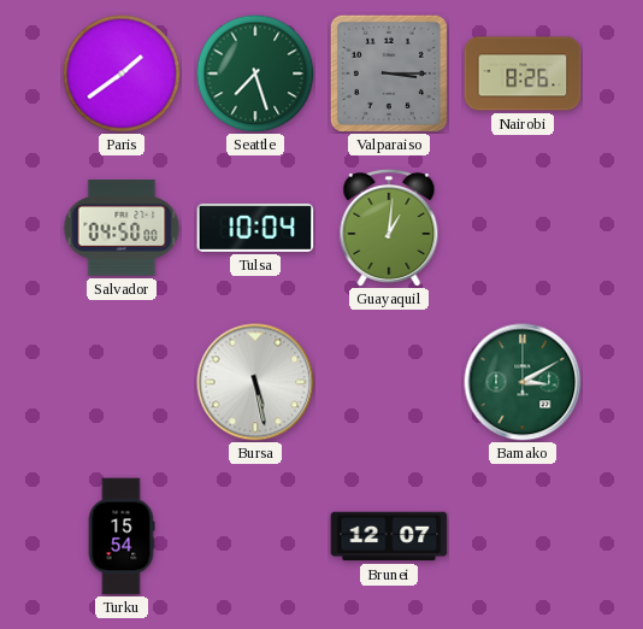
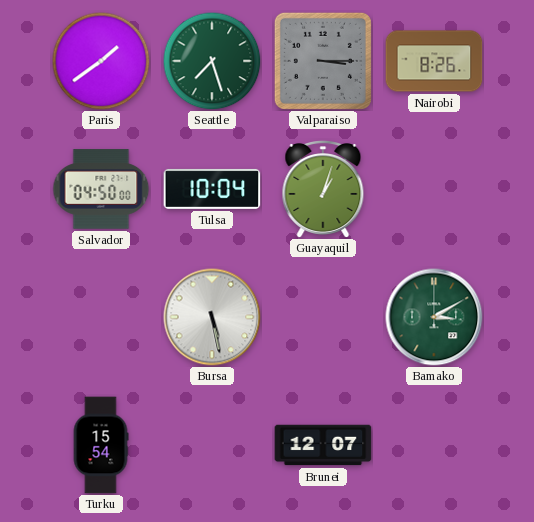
Guayaquil: 1:01 -> 1:03 (323, 190)
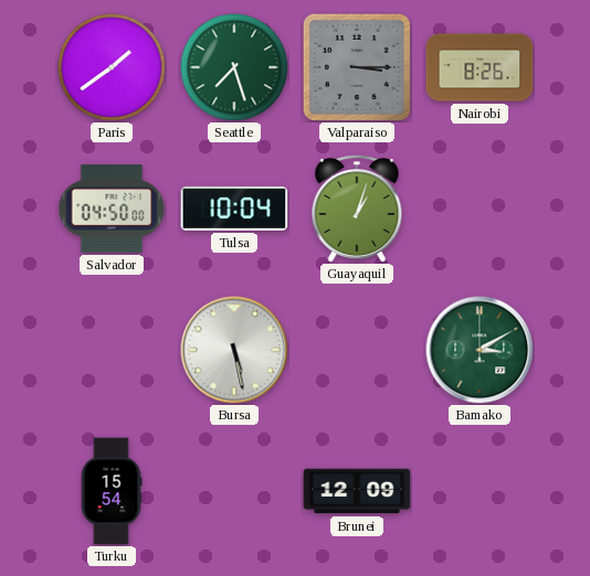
Brunei: 12:07 -> 12:09 (357, 491)
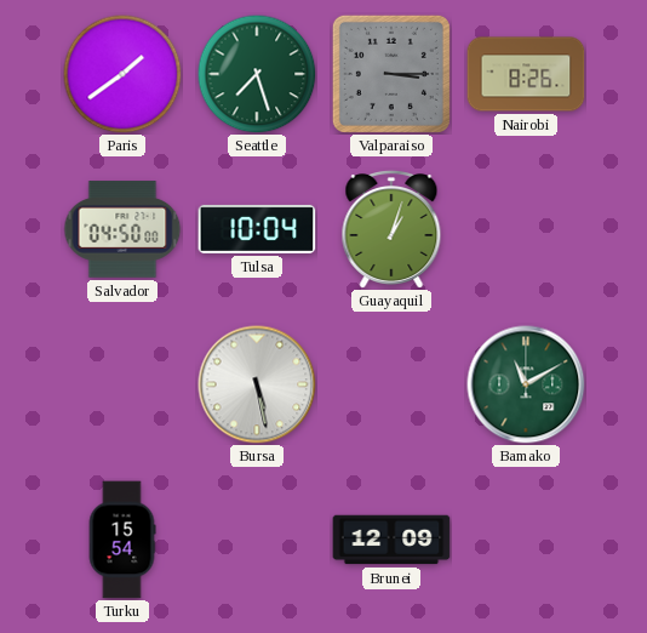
Bamako: 3:10 -> 11:10 (526, 384)
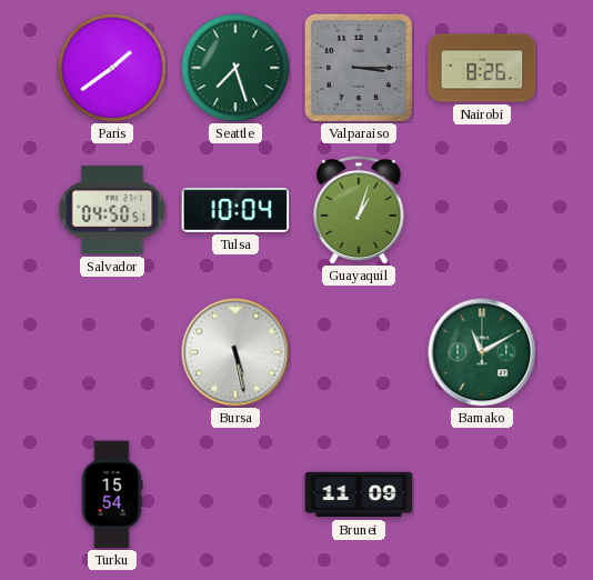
Salvador: 04:50:00 -> 04:50:51 (112, 210)
Brunei: 12:09 -> 11:09 (359, 494)
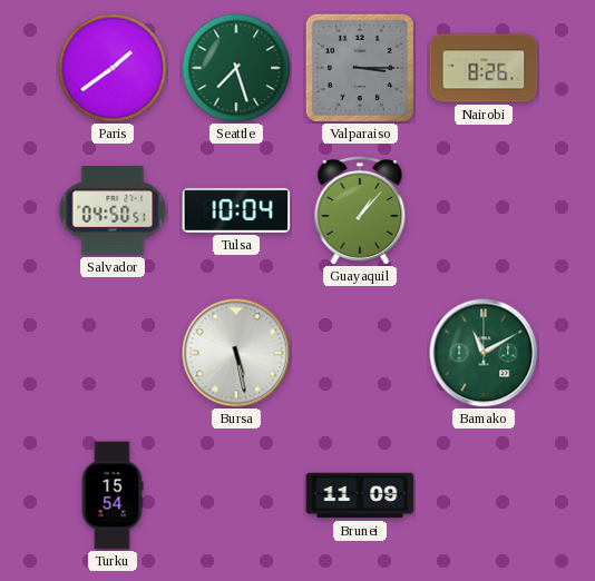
Guayaquil: 1:03 -> 1:07 (360, 211)
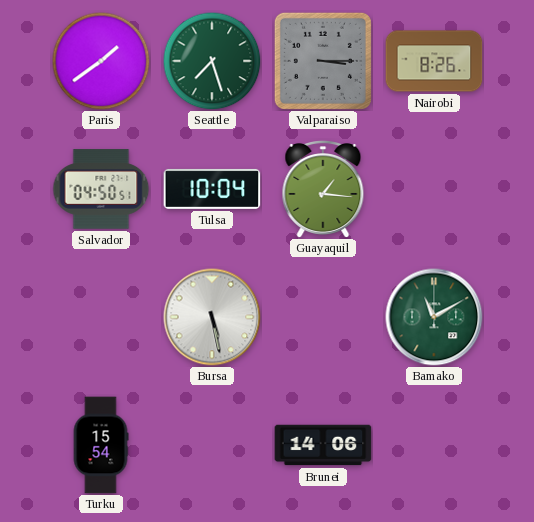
Guayaquil: 1:07 -> 1:16 (323, 190)
Brunei: 11:09 -> 14:06 (323, 445)
